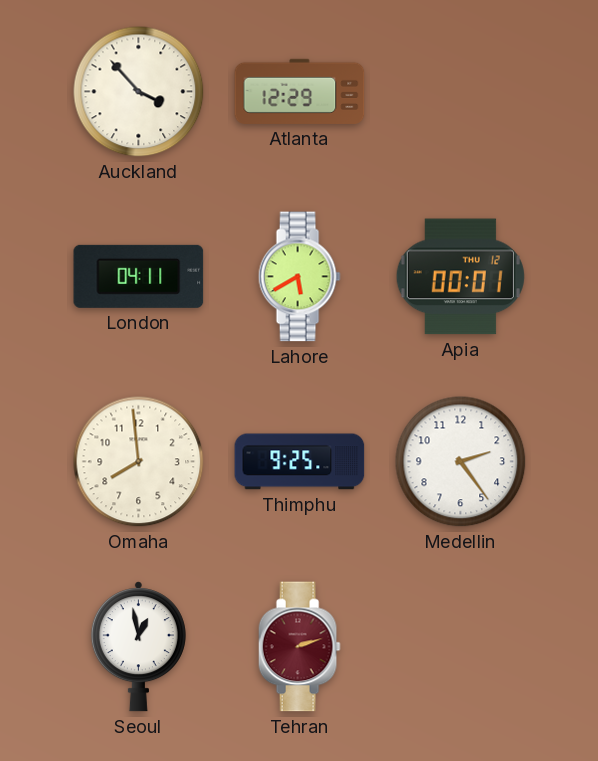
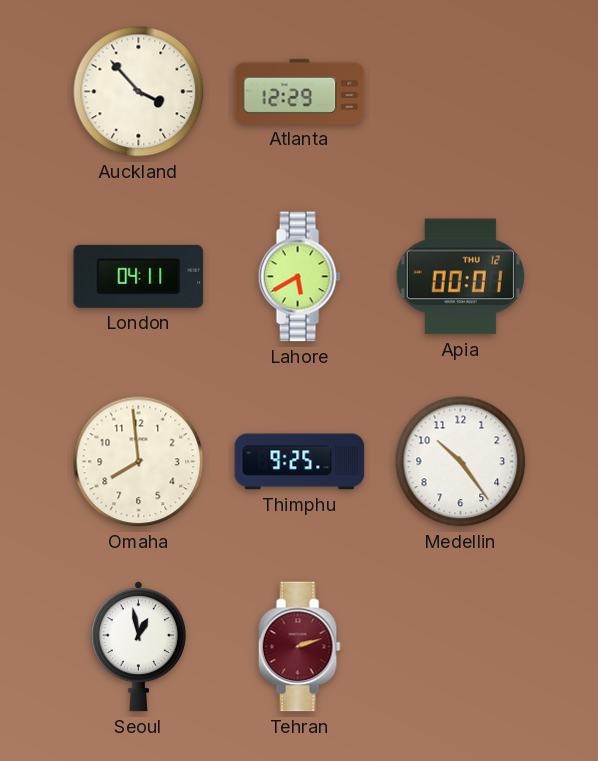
Medellin: 2:24 -> 10:24 (461, 462)
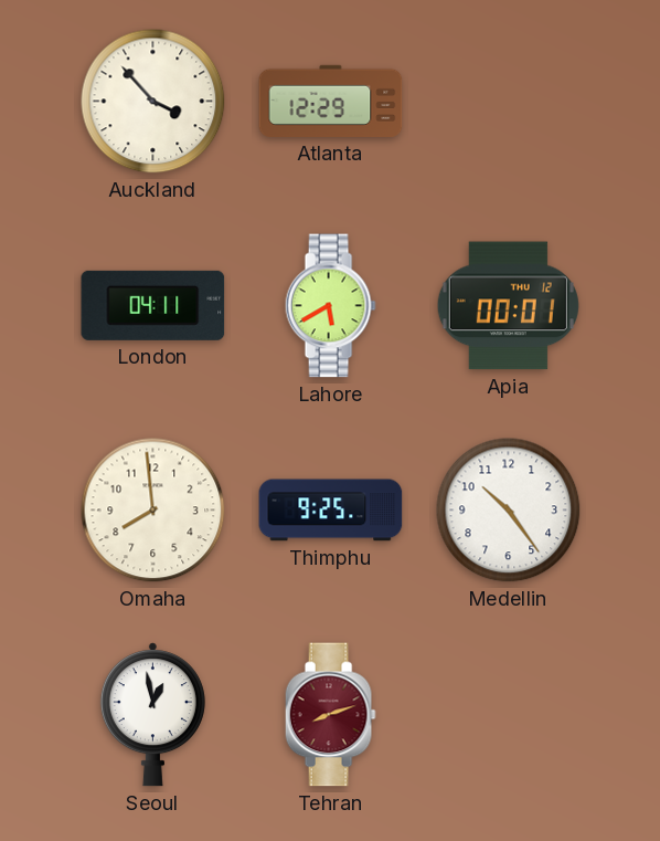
Tehran: 2:12 -> 8:12 (330, 715)
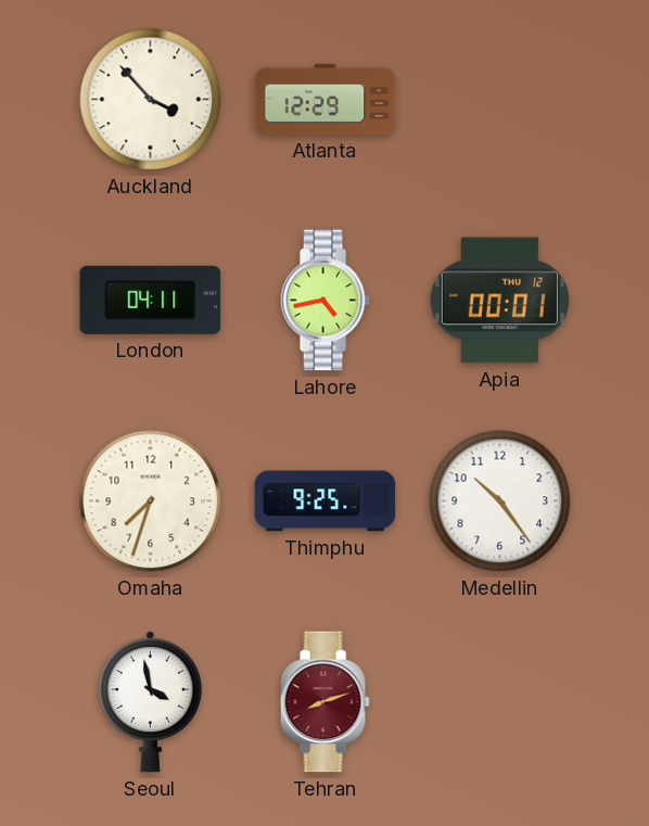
Lahore: 5:40 -> 4:43 (324, 301)
Omaha: 7:59 -> 7:33 (151, 501)
Seoul: 12:58 -> 3:58 (150, 702)
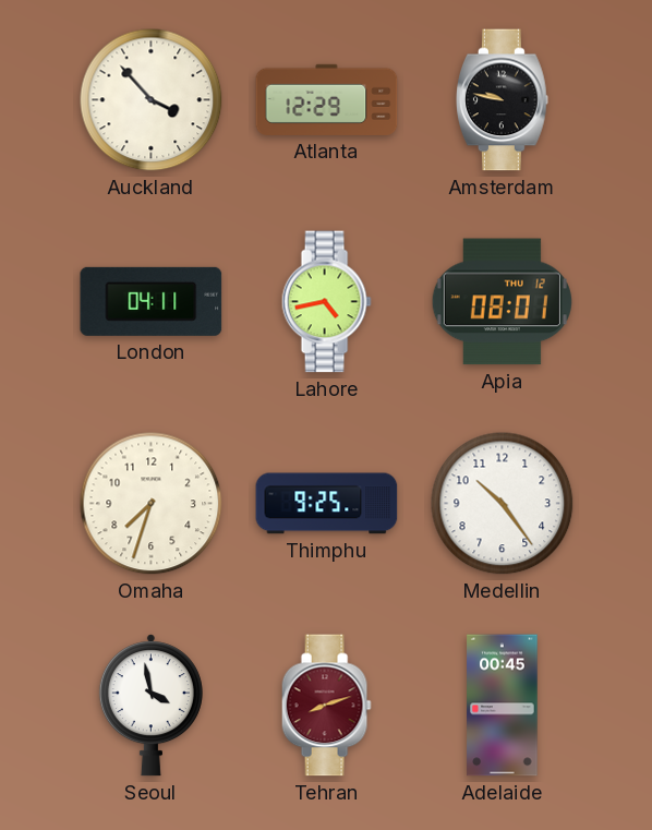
Amsterdam: none -> 9:47 (503, 100)
Apia: 00:01 -> 08:01 (502, 302)
Adelaide: none -> 00:45 (503, 706)
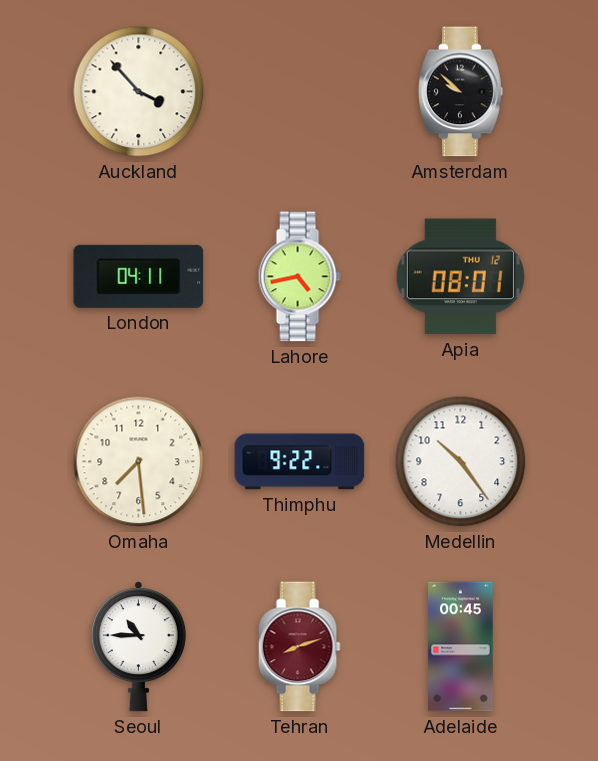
Atlanta: 12:29 -> none (327, 99)
Amsterdam: 9:47 -> 9:52 (461, 92)
Omaha: 7:33 -> 7:29 (139, 462)
Thimphu: 9:25 -> 9:22 (300, 462)
Seoul: 3:58 -> 10:45 (138, 647)
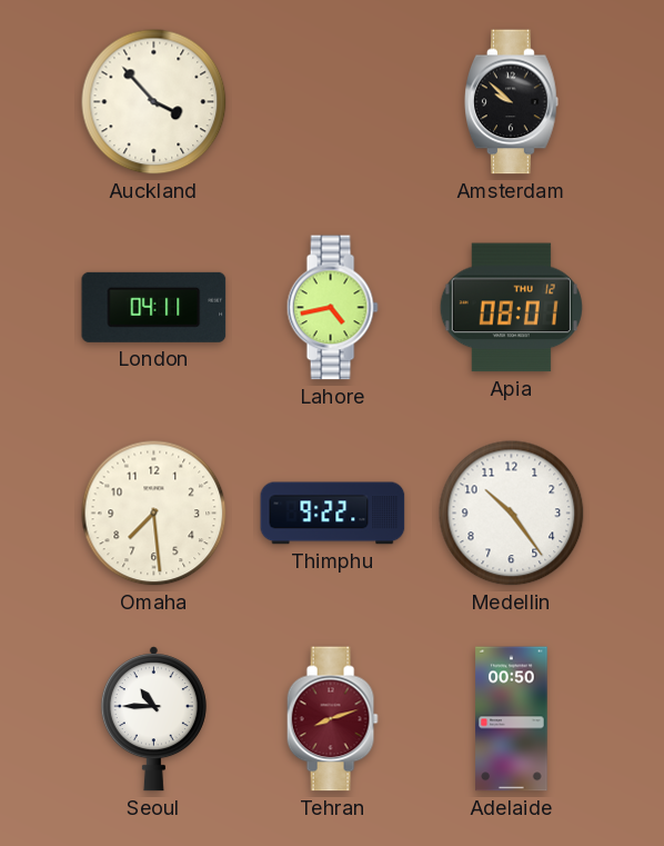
Adelaide: 00:45 -> 00:50 (512, 719)
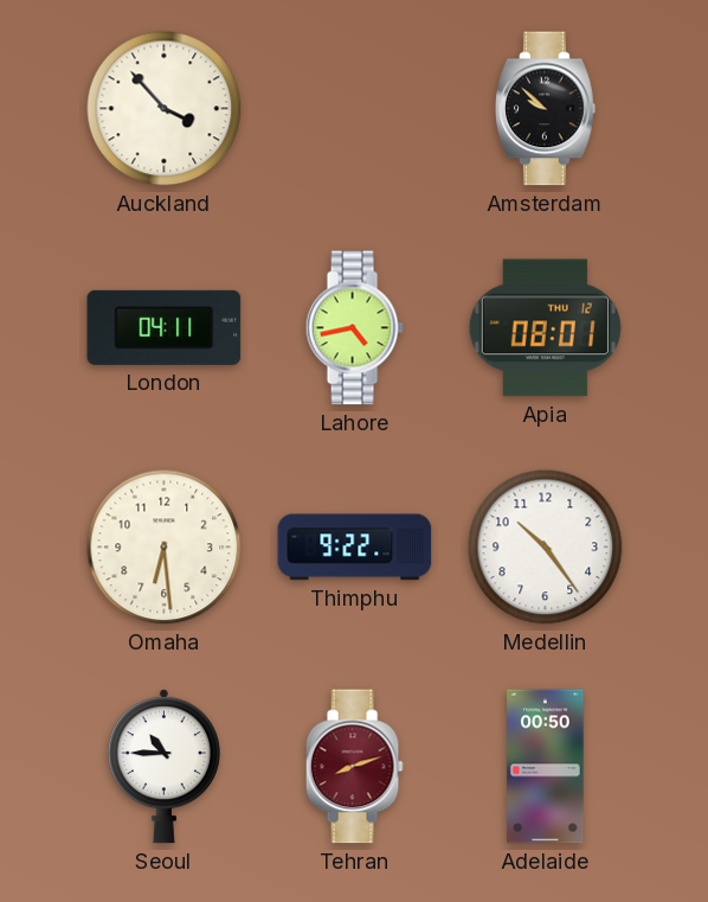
Omaha: 7:29 -> 6:29 (165, 548)
